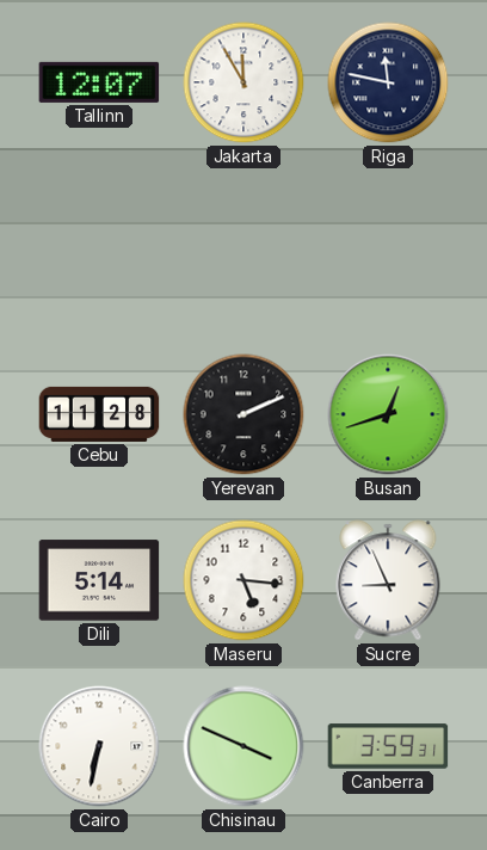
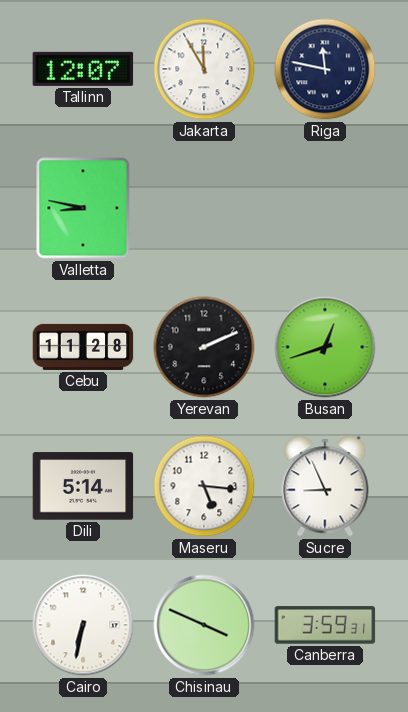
Valletta: none -> 8:47 (83, 208)
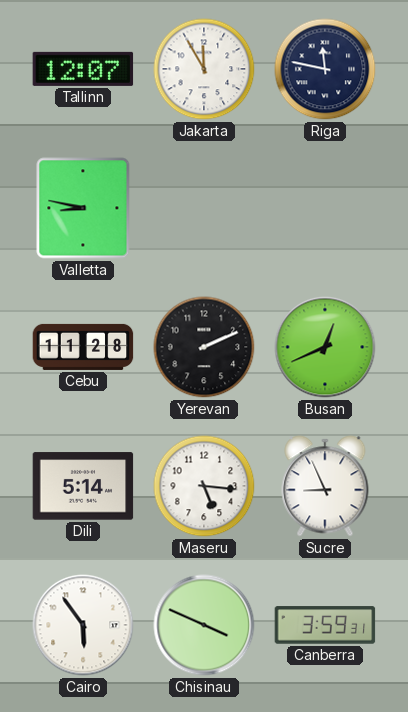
Busan: 12:42 -> 12:41 (325, 347)
Cairo: 6:32 -> 5:54 (83, 625)
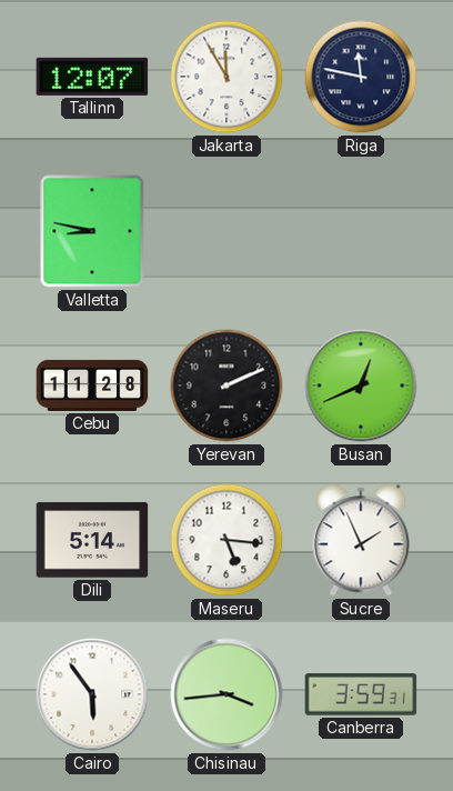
Sucre: 8:56 -> 1:56 (361, 540)
Chisinau: 3:49 -> 3:44 (226, 694)
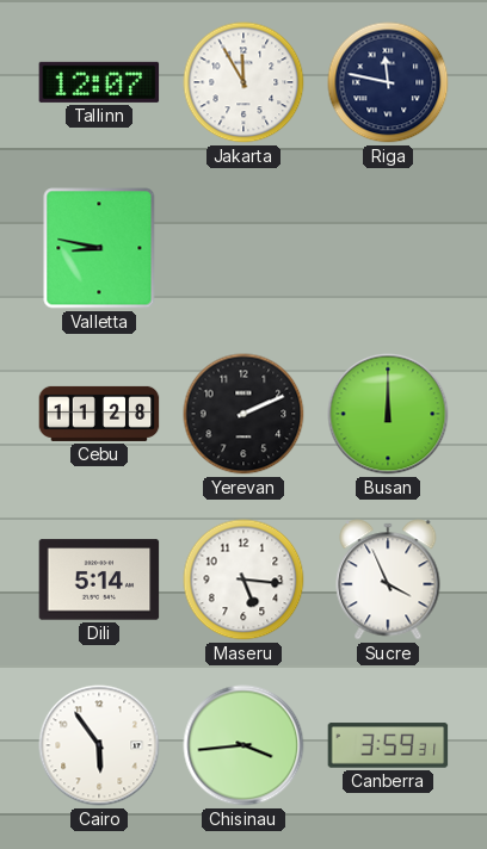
Busan: 12:41 -> 12:00 (388, 414)
Sucre: 1:56 -> 3:56 (388, 580)
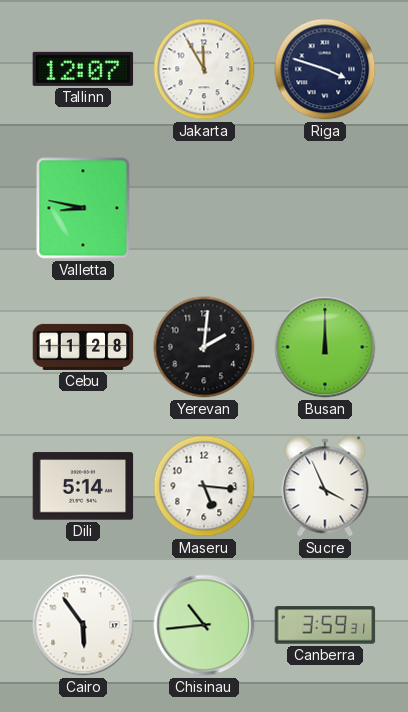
Riga: 11:47 -> 3:48 (325, 69)
Yerevan: 2:11 -> 2:01 (204, 347)
Chisinau: 3:44 -> 10:44 (204, 625)
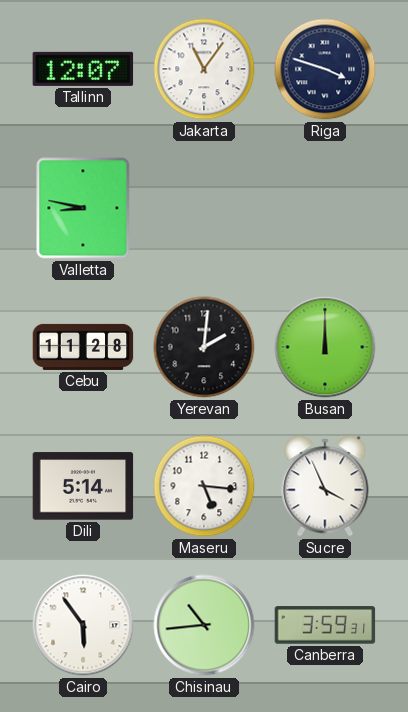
Jakarta: 11:55 -> 11:06 (204, 69)
